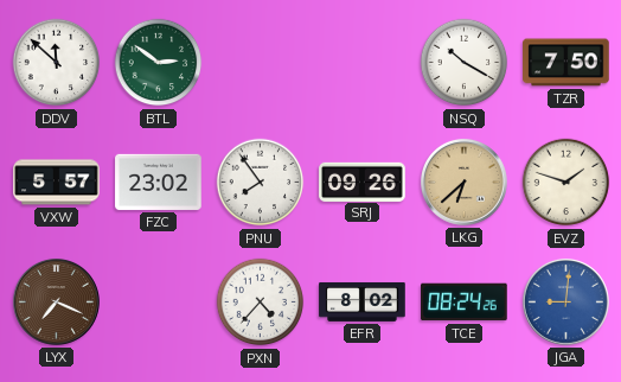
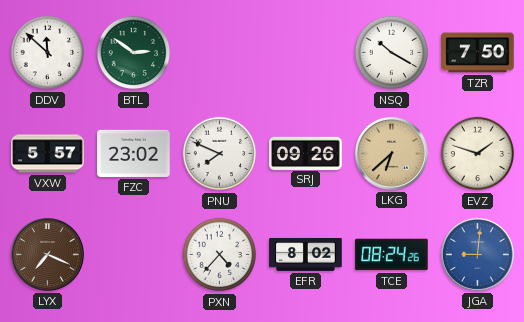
PNU: 7:54 -> 7:49 (220, 154)
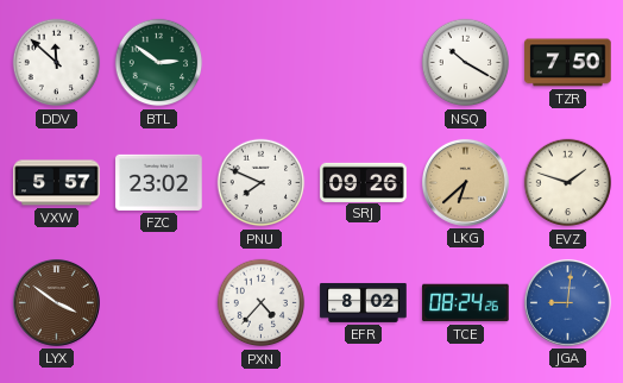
LYX: 7:19 -> 3:51 (56, 302)
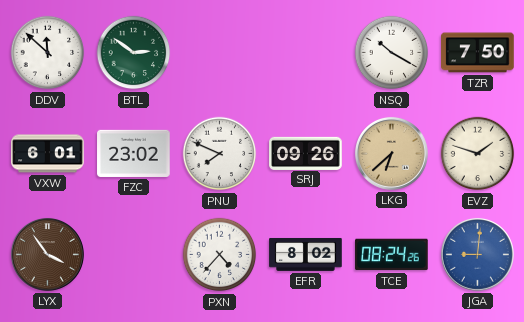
VXW: 5:57 -> 6:01 (48, 154)
LYX: 3:51 -> 3:54 (47, 254)
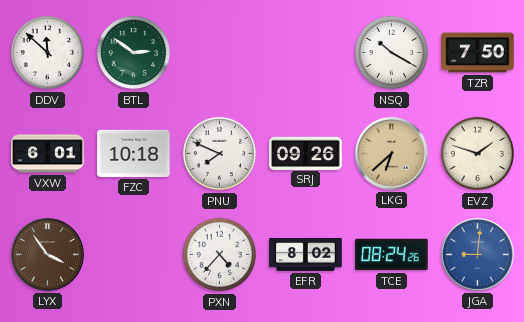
FZC: 23:02 -> 10:18 (134, 153)
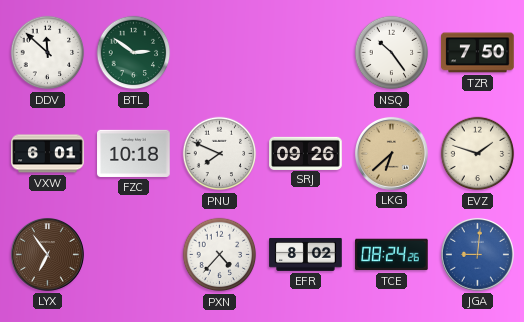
NSQ: 10:20 -> 10:24 (392, 53)
LYX: 3:54 -> 6:54 (47, 254)
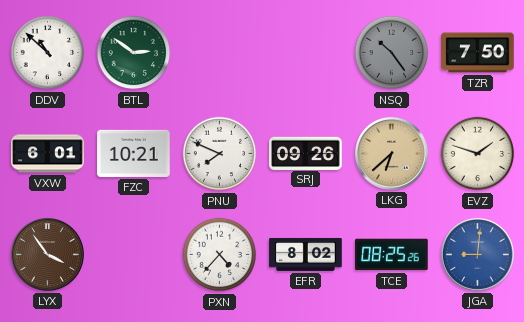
DDV: 11:52 -> 10:52 (48, 53)
NSQ dial: white -> grey (392, 53)
FZC: 10:18 -> 10:21 (134, 153)
LYX: 6:54 -> 3:54 (47, 254)
TCE: 08:24 -> 08:25 (392, 255)
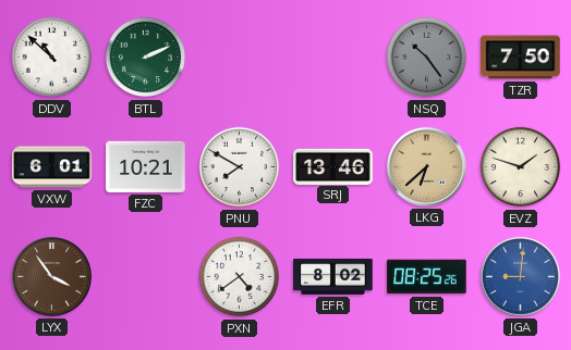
BTL: 2:51 -> 2:11 (146, 58)
PNU: 7:49 -> 7:50 (240, 167)
SRJ: 09:26 -> 13:46 (333, 166)
PXN: 4:37 -> 4:39 (240, 277)
